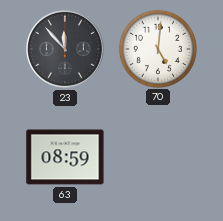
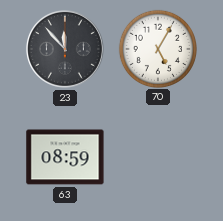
70: 5:01 -> 5:05 (157, 48)
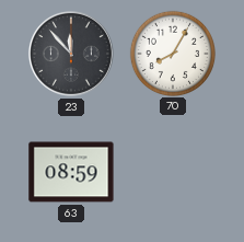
70: 5:05 -> 8:05 (172, 53)
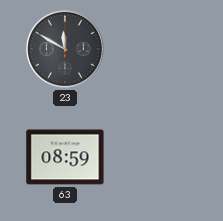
23: 11:53 -> 11:50 (65, 49)
70: 8:05 -> none (172, 53)
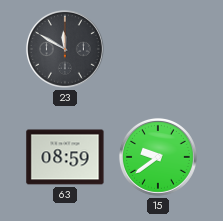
15: none -> 9:39 (158, 157)
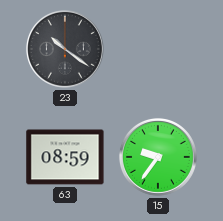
23: 11:50 -> 10:21 (65, 49)
15: 9:39 -> 9:36 (158, 157)
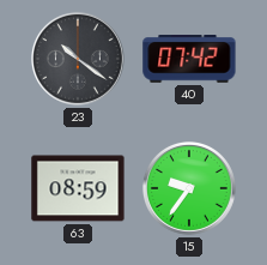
40: none -> 07:42 (189, 60)
